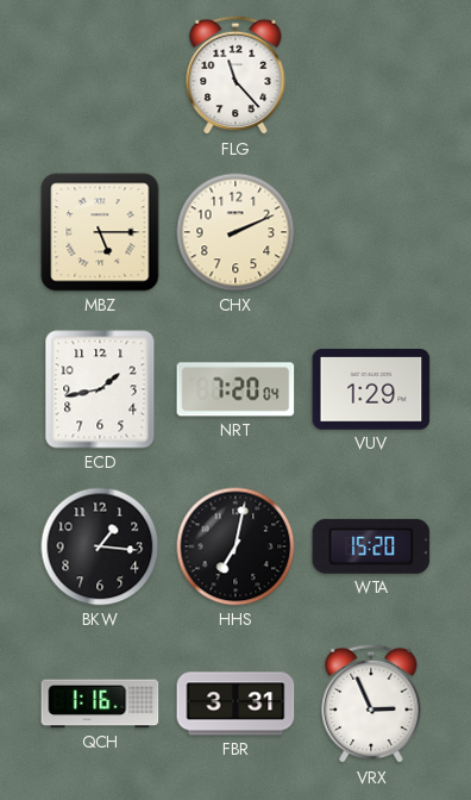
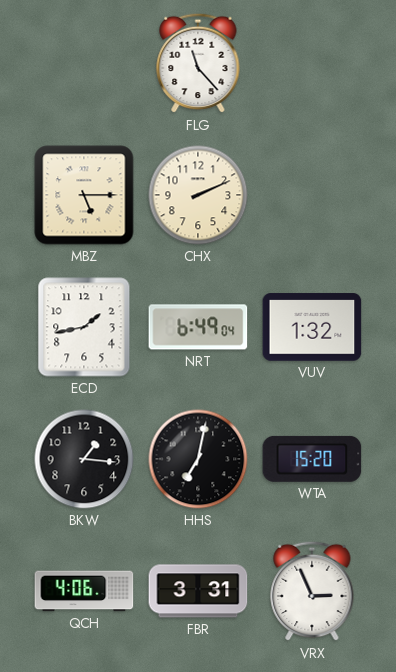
NRT: 7:20 -> 6:49 (198, 327)
VUV: 1:29 -> 1:32 (312, 327)
QCH: 1:16 -> 4:06 (84, 591)
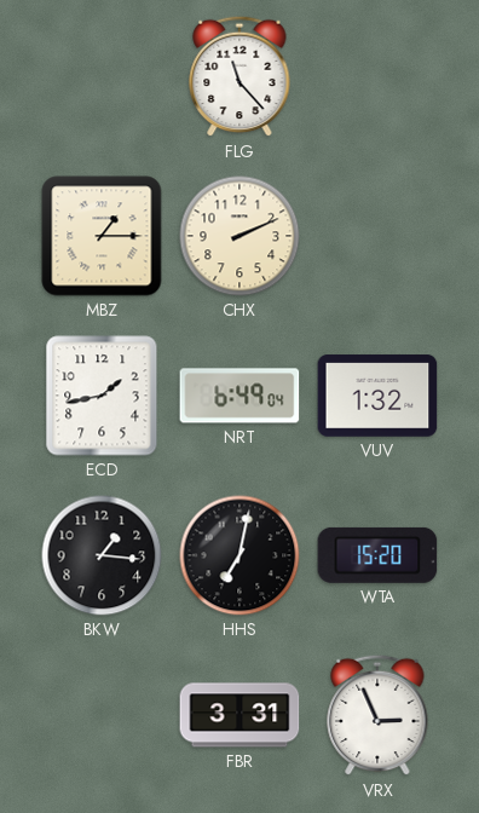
MBZ: 5:15 -> 1:15 (102, 236)
QCH: 4:06 -> none (84, 591)
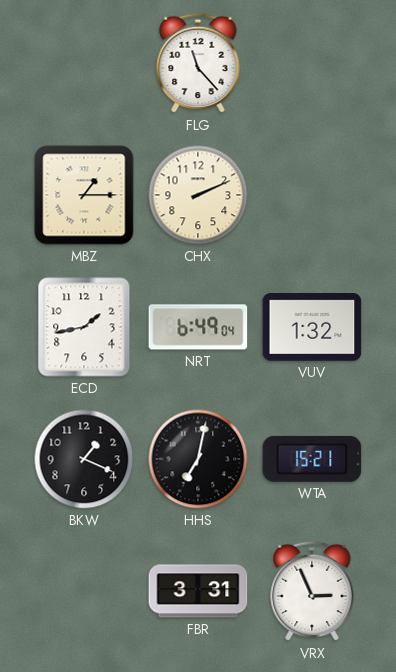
BKW: 1:16 -> 1:19 (84, 459)
WTA: 15:20 -> 15:21 (312, 459)
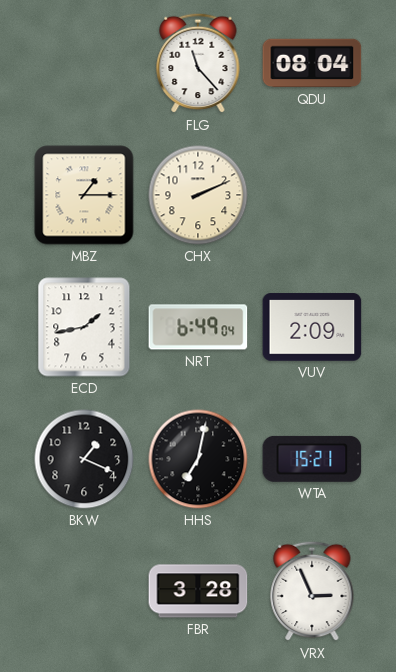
QDU: none -> 08:04 (312, 63)
VUV: 1:32 -> 2:09 (312, 327)
FBR: 3:31 -> 3:28 (198, 591)
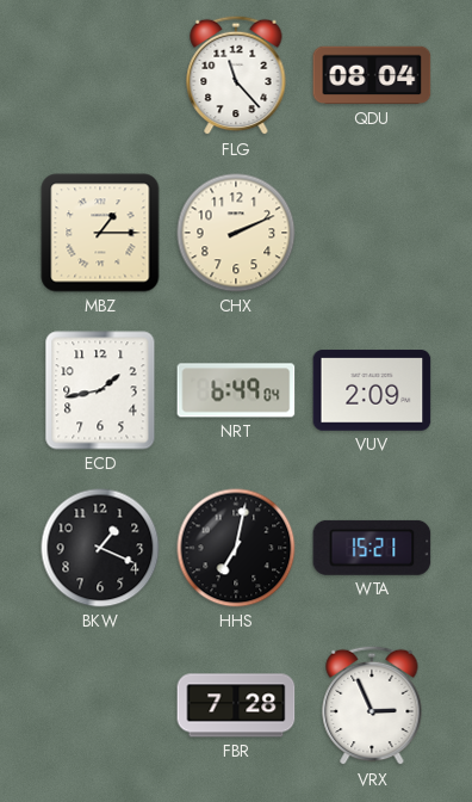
FBR: 3:28 -> 7:28 (236, 705)
